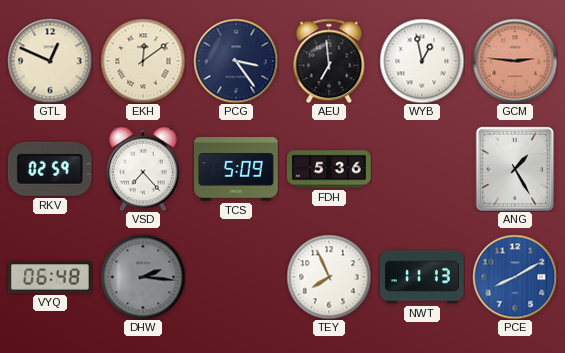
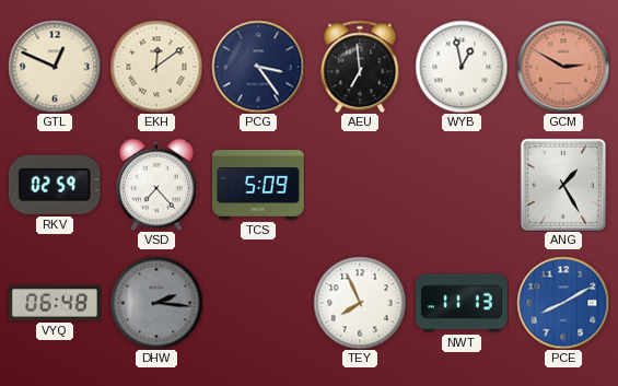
GCM: 2:46 -> 2:50 (563, 67)
FDH: 5:36 -> none (329, 169)
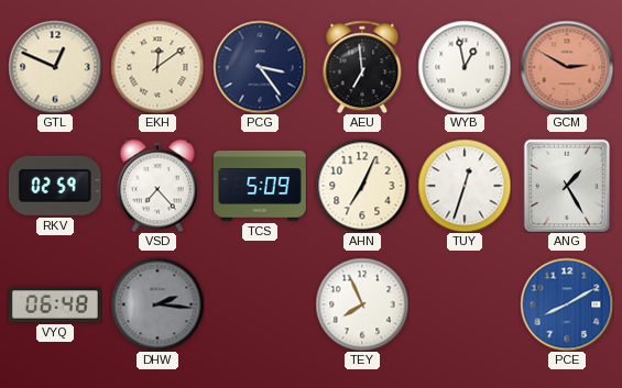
AHN: none -> 7:04 (362, 186)
TUY: none -> 12:33 (465, 186)
NWT: 11:13 -> none (462, 303)
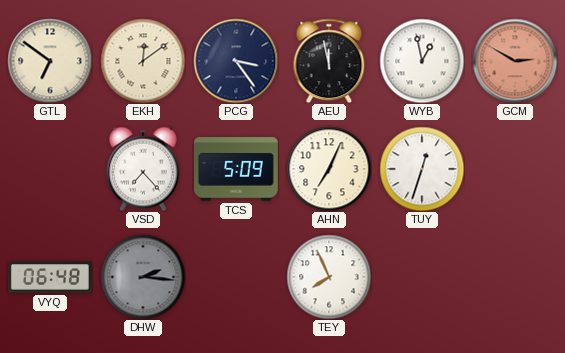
GTL: 12:49 -> 6:51 (50, 61)
AEU: 6:59 -> 11:58 (329, 61)
RKV: 02:59 -> none (55, 186)
ANG: 1:25 -> none (566, 185)
PCE: 8:10 -> none (567, 304)
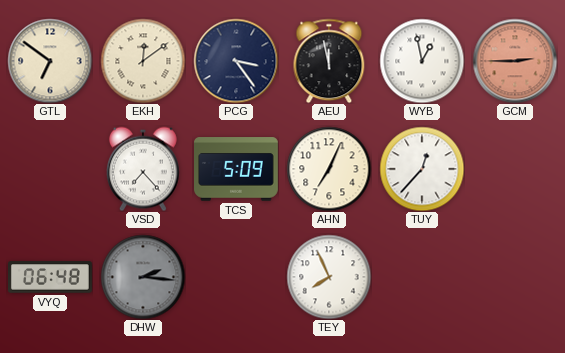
GCM: 2:50 -> 2:45 (515, 61)
TUY: 12:33 -> 12:37 (422, 169)
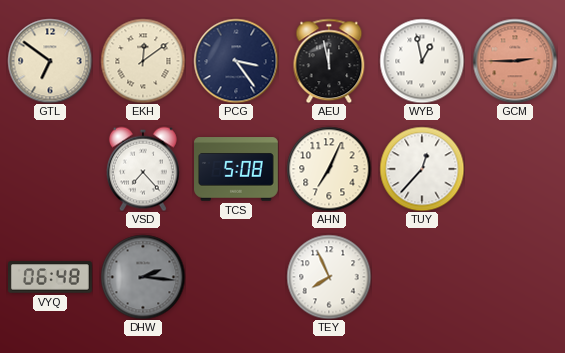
TCS: 5:09 -> 5:08 (237, 169)
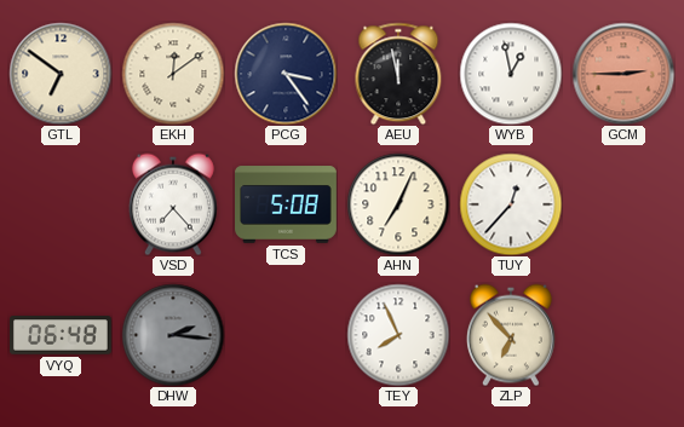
ZLP: none -> 6:53 (511, 335)
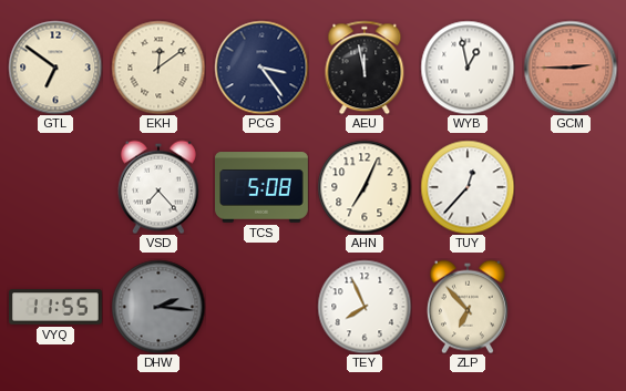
VYQ: 06:48 -> 11:55 (57, 307)
